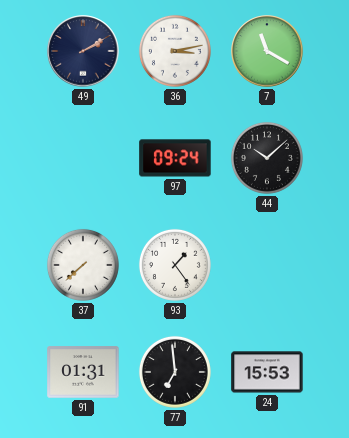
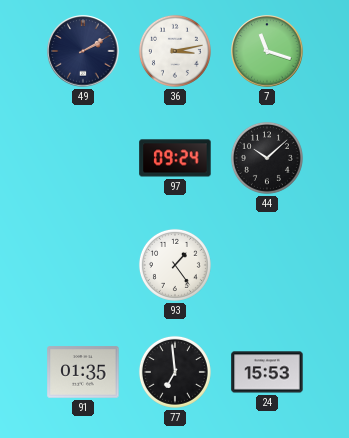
7: 11:20 -> 11:18 (267, 51)
37: 7:38 -> none (83, 265)
91: 01:31 -> 01:35 (83, 372)
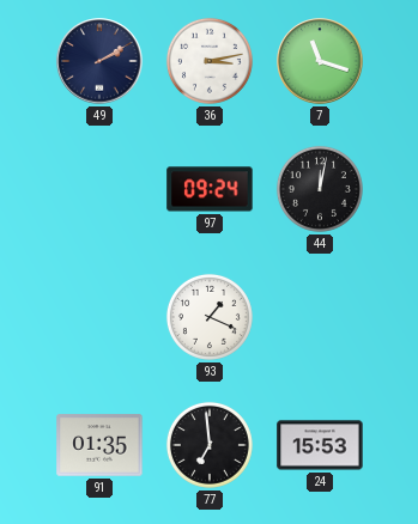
44: 10:08 -> 12:02 (320, 189)
93: 1:24 -> 1:19 (210, 317)
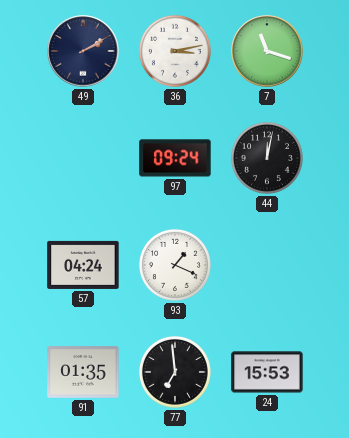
57: none -> 04:24 (83, 265)
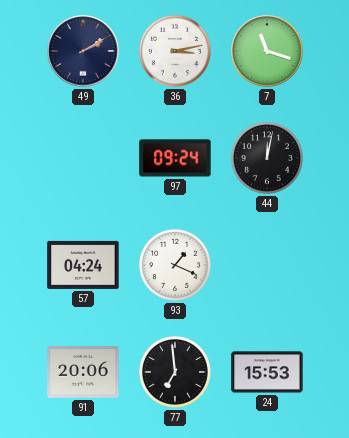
91: 01:35 -> 20:06 (83, 372)
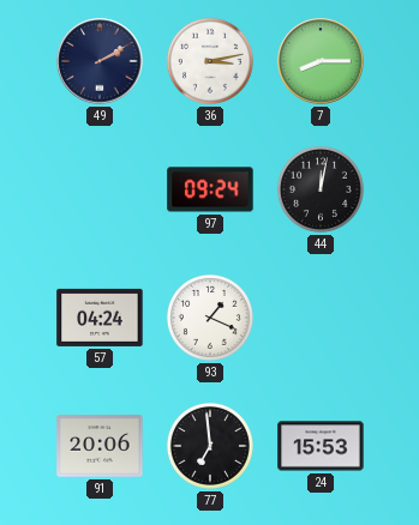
7: 11:18 -> 8:15 (321, 61)
